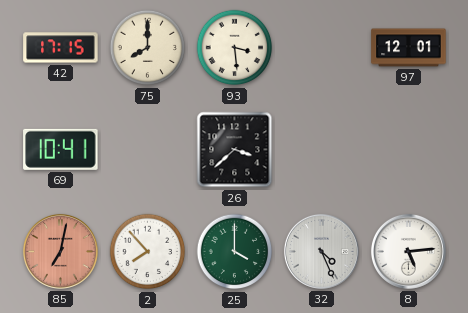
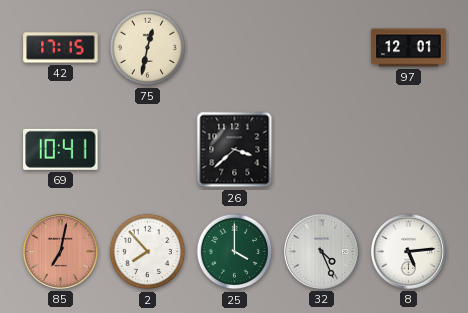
75: 8:00 -> 12:32 (148, 48)
93: 3:29 -> none (235, 48)
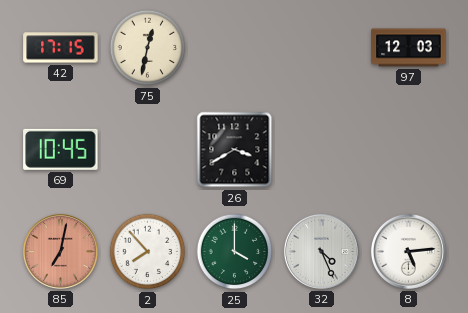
97: 12:01 -> 12:03 (409, 48)
69: 10:41 -> 10:45 (61, 149)
26: 3:38 -> 3:40 (235, 150)
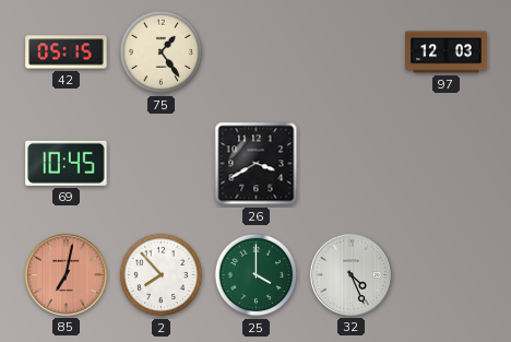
42: 17:15 -> 05:15 (67, 52)
75: 12:32 -> 1:24 (162, 52)
8: 5:14 -> none (408, 251)
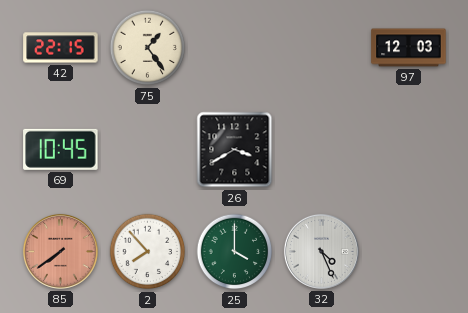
42: 05:15 -> 22:15 (61, 48)
85: 7:02 -> 7:39 (60, 251)
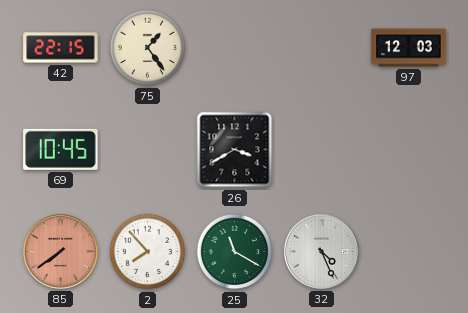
25: 4:00 -> 11:20 (235, 252)
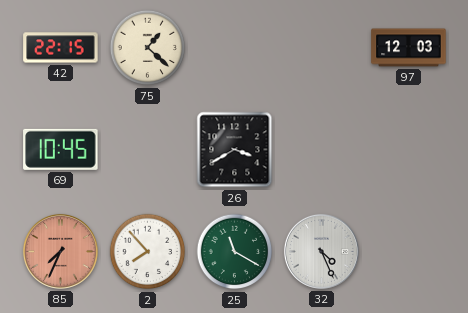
75: 1:24 -> 1:22 (148, 48)
85: 7:39 -> 7:34 (60, 251)
